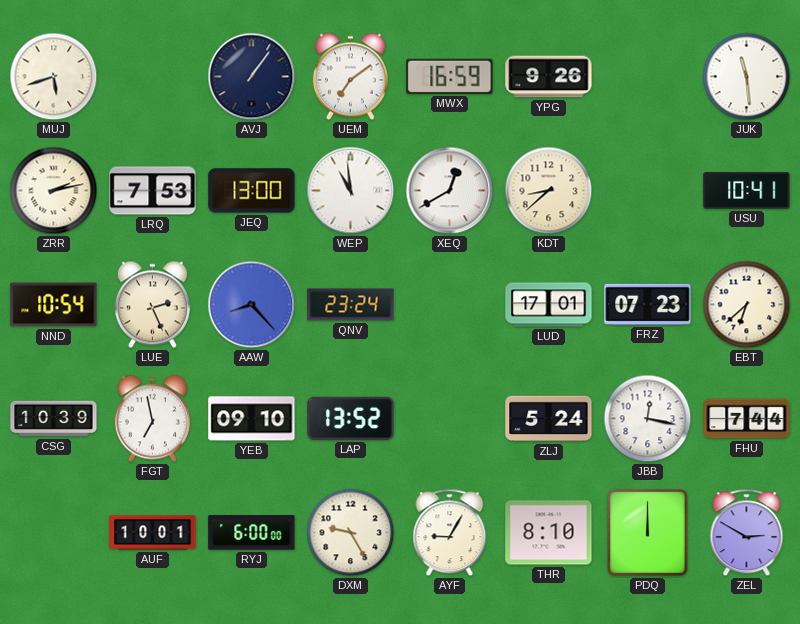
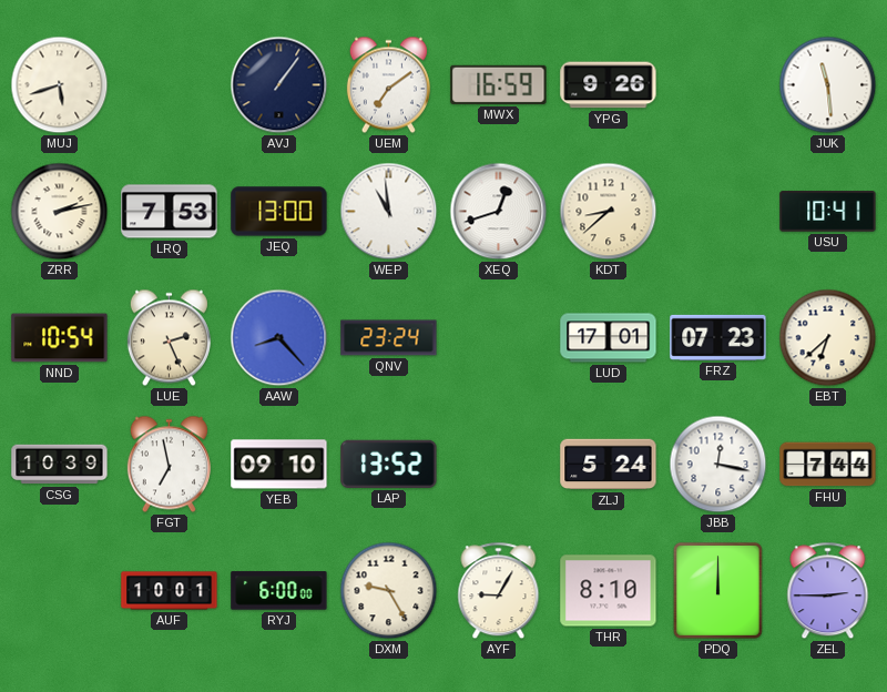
XEQ: 12:40 -> 12:42 (499, 212)
ZEL: 2:50 -> 2:45 (828, 591)
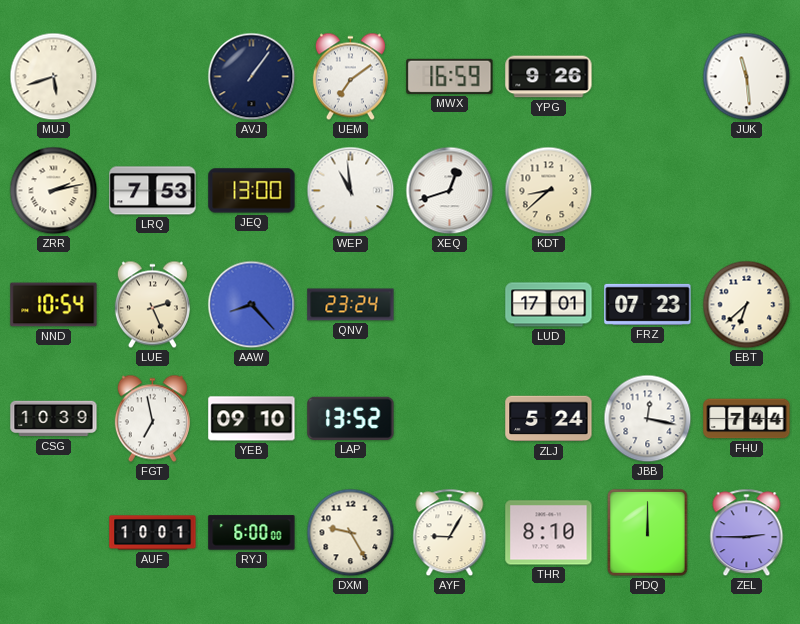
USU: 10:41 -> none (828, 212)
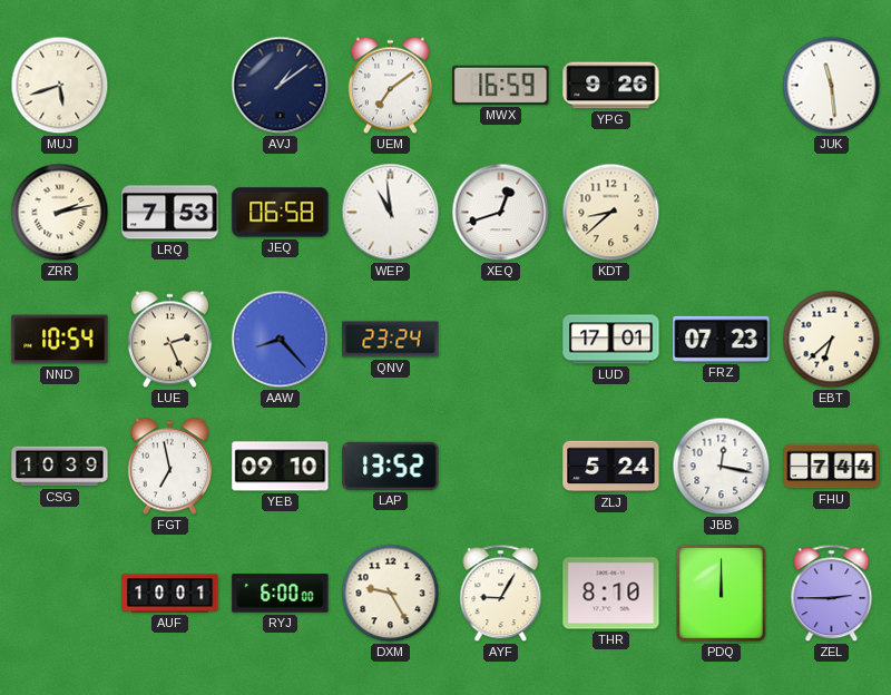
AVJ: 1:06 -> 1:09 (281, 86)
JEQ: 13:00 -> 06:58 (281, 213)
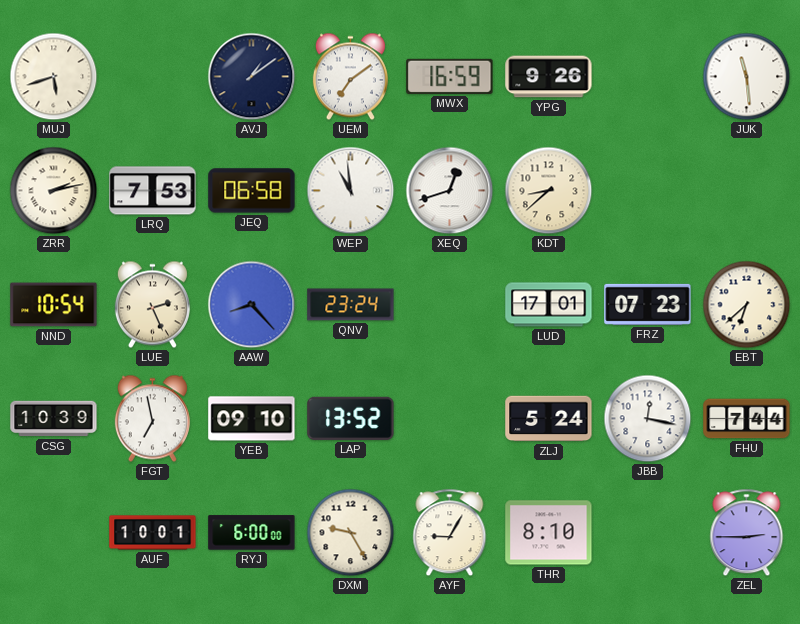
PDQ: 12:00 -> none (721, 593)
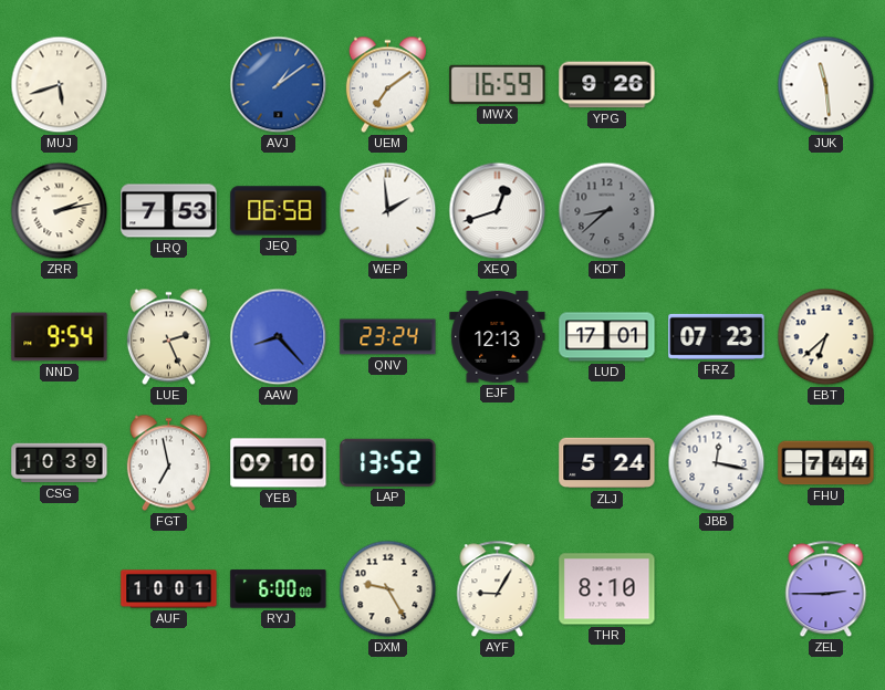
AVJ dial: navy -> blue (279, 85)
WEP: 10:59 -> 1:59 (388, 211)
KDT dial: cream -> grey (607, 211)
NND: 10:54 -> 9:54 (60, 337)
EJF: none -> 12:13 (498, 337)
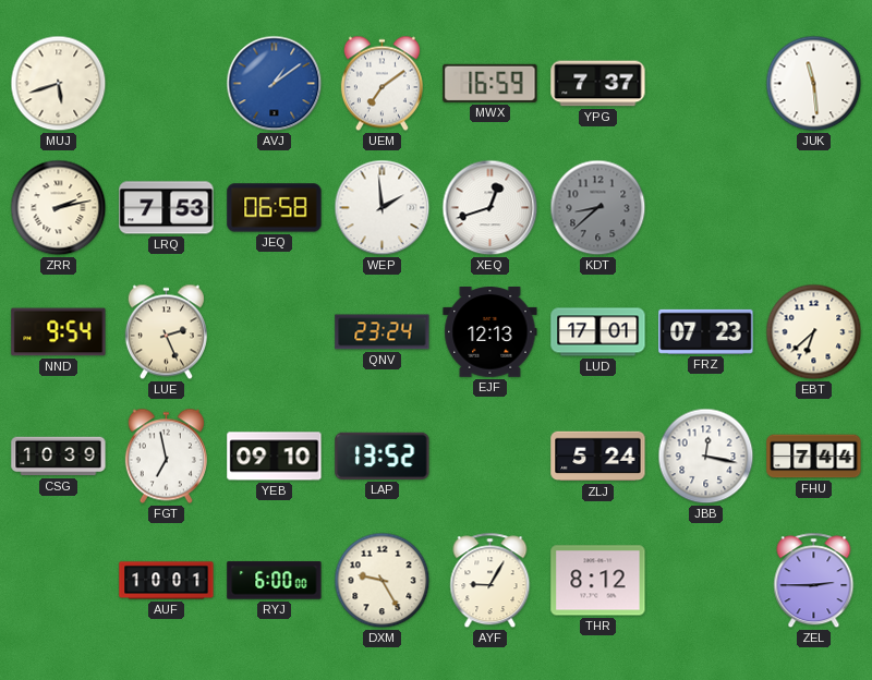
YPG: 9:26 -> 7:37 (598, 84)
AAW: 8:23 -> none (279, 337)
THR: 8:10 -> 8:12 (598, 581)
